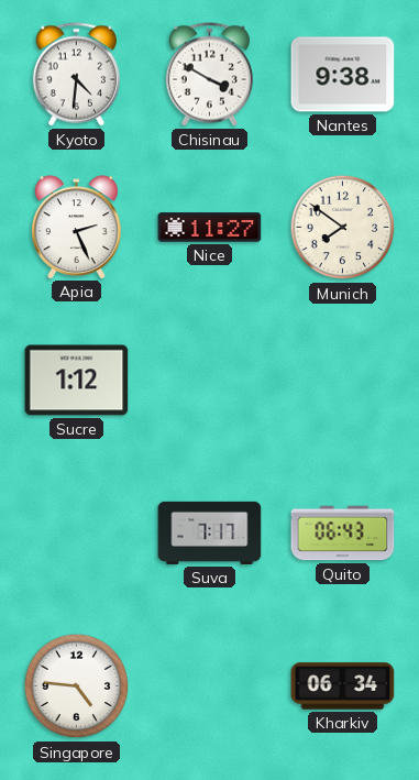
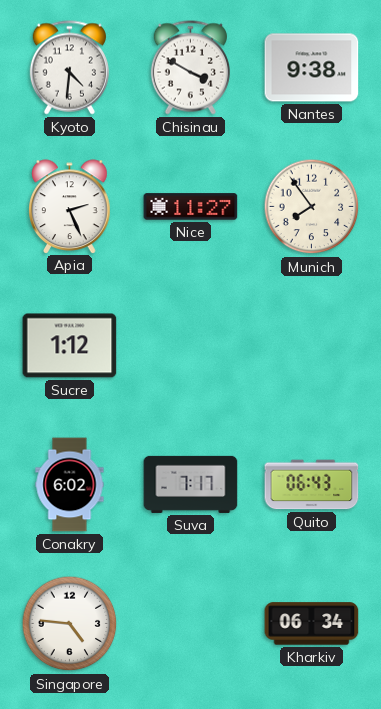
Munich: 7:51 -> 7:54 (312, 207)
Conakry: none -> 6:02 (70, 485)
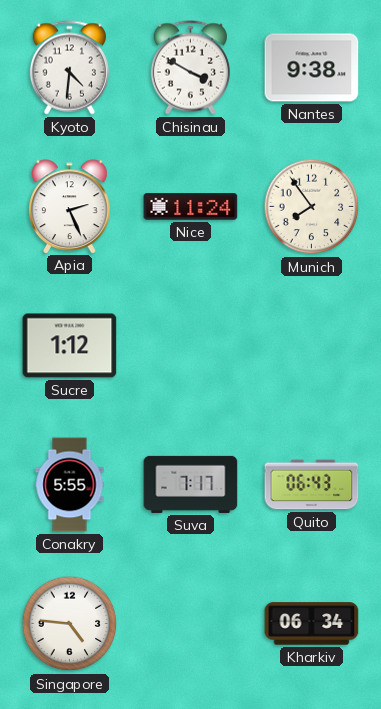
Nice: 11:27 -> 11:24 (191, 207)
Conakry: 6:02 -> 5:55 (70, 485)
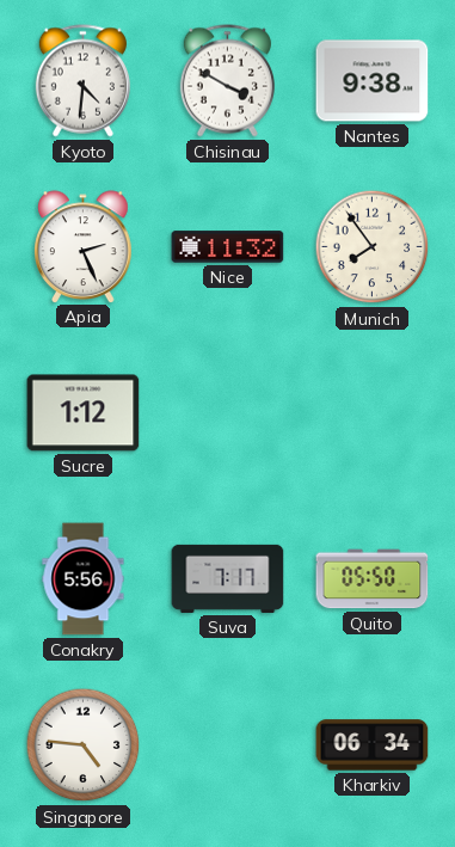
Nice: 11:24 -> 11:32 (228, 247)
Conakry: 5:55 -> 5:56 (84, 579)
Quito: 06:43 -> 05:50 (373, 579)
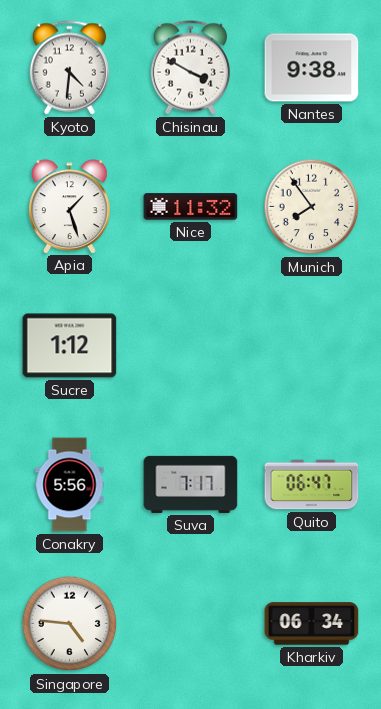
Apia: 2:26 -> 1:27 (70, 206)
Quito: 05:50 -> 06:47 (312, 485)
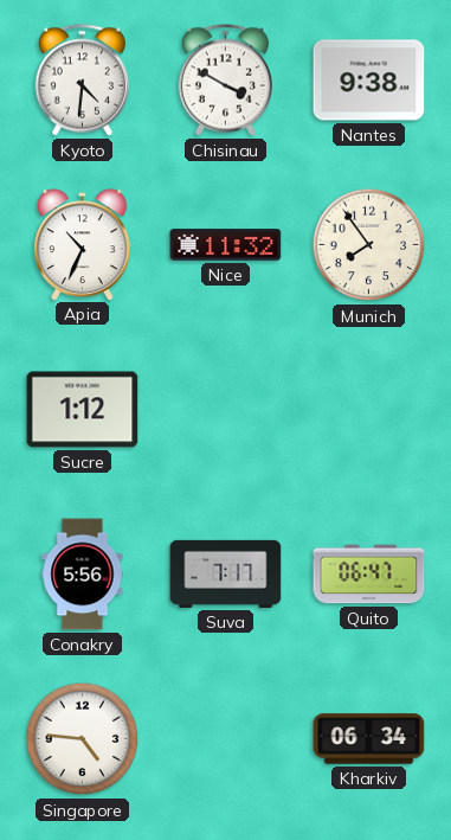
Apia: 1:27 -> 10:34 (83, 244)
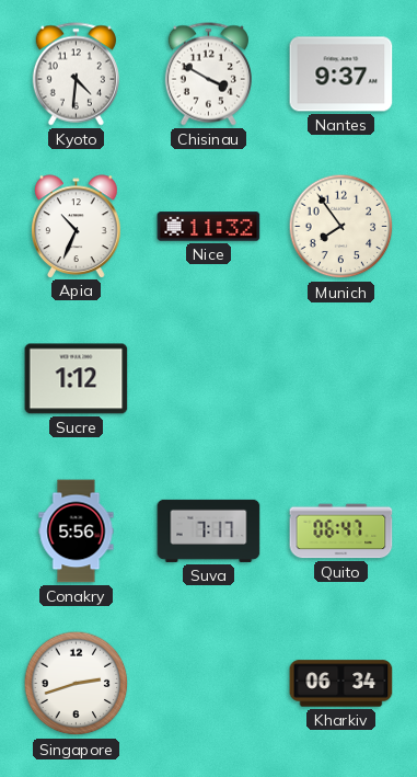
Nantes: 9:38 -> 9:37 (341, 75)
Singapore: 4:46 -> 2:42 (77, 684)
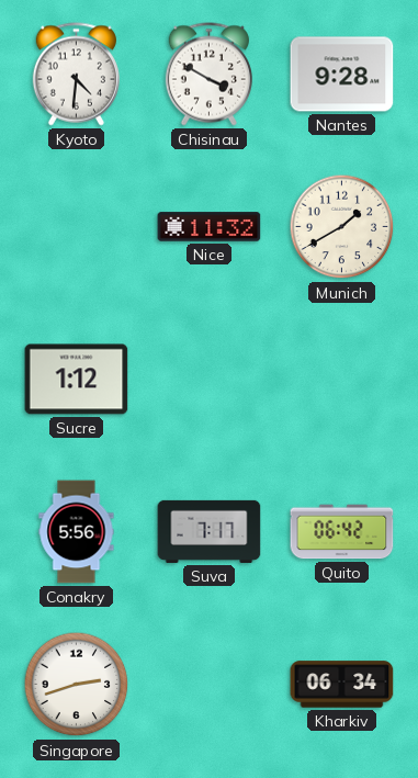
Nantes: 9:37 -> 9:28 (342, 75)
Apia: 10:34 -> none (77, 226)
Munich: 7:54 -> 1:40 (342, 227)
Quito: 06:47 -> 06:42 (342, 532)
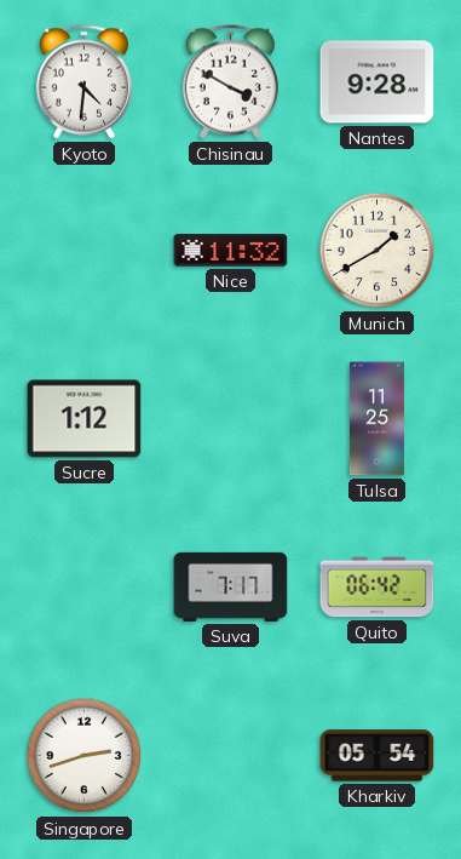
Tulsa: none -> 11:25 (376, 419)
Conakry: 5:56 -> none (77, 532)
Kharkiv: 06:34 -> 05:54 (378, 756)
